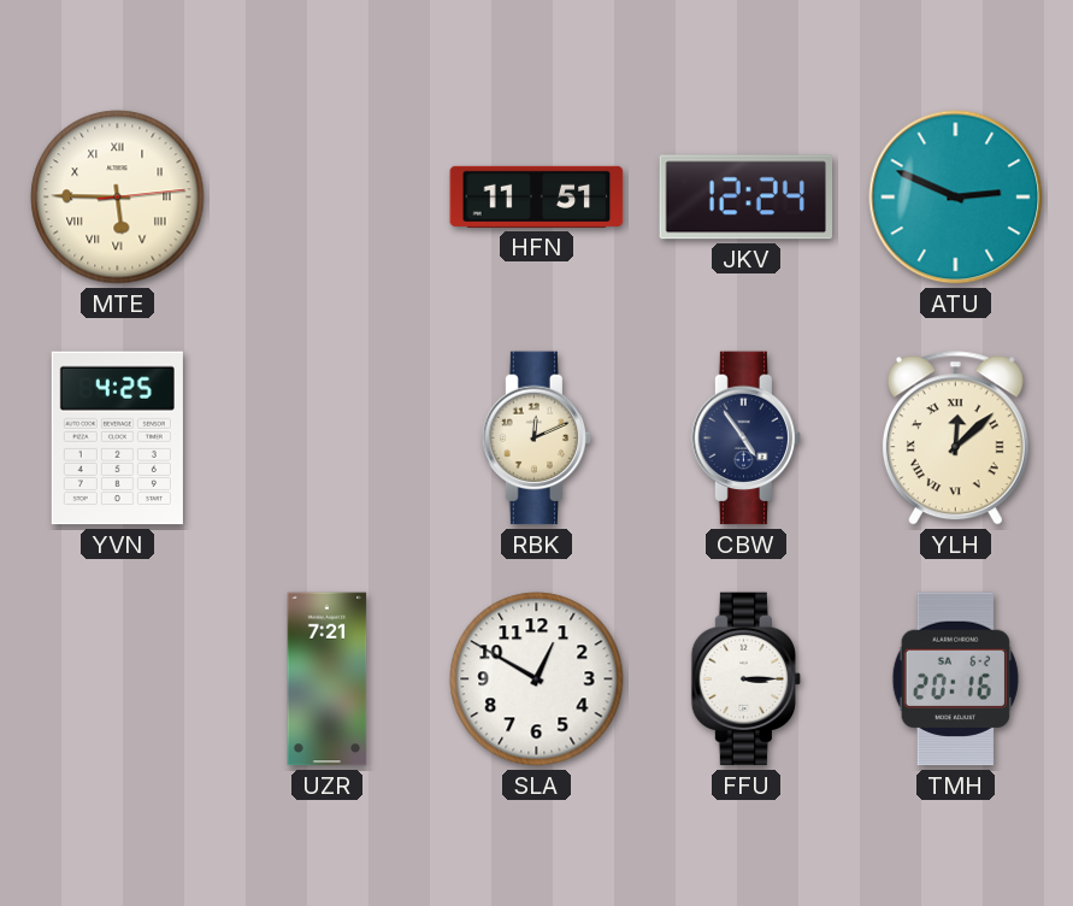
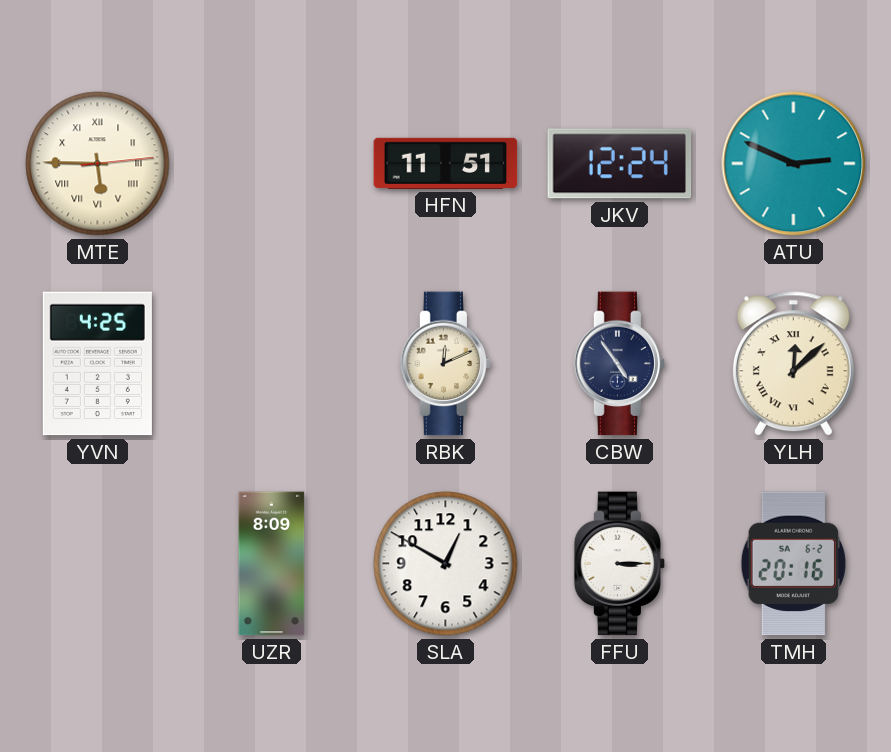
UZR: 7:21 -> 8:09 (272, 564)
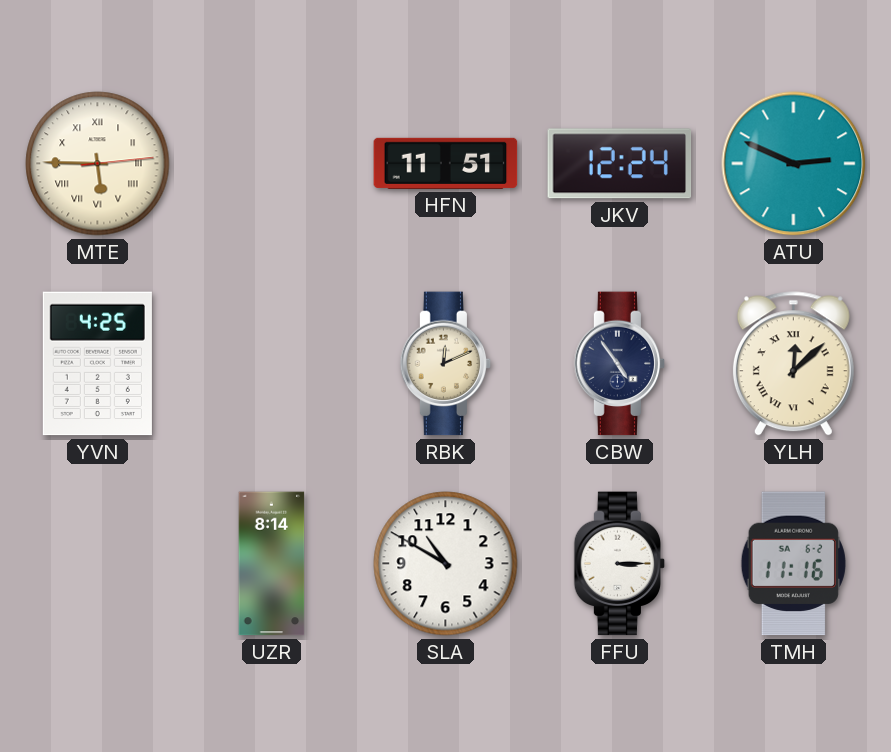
UZR: 8:09 -> 8:14 (272, 564)
SLA: 12:50 -> 10:50 (446, 564)
TMH: 20:16 -> 11:16 (793, 564)
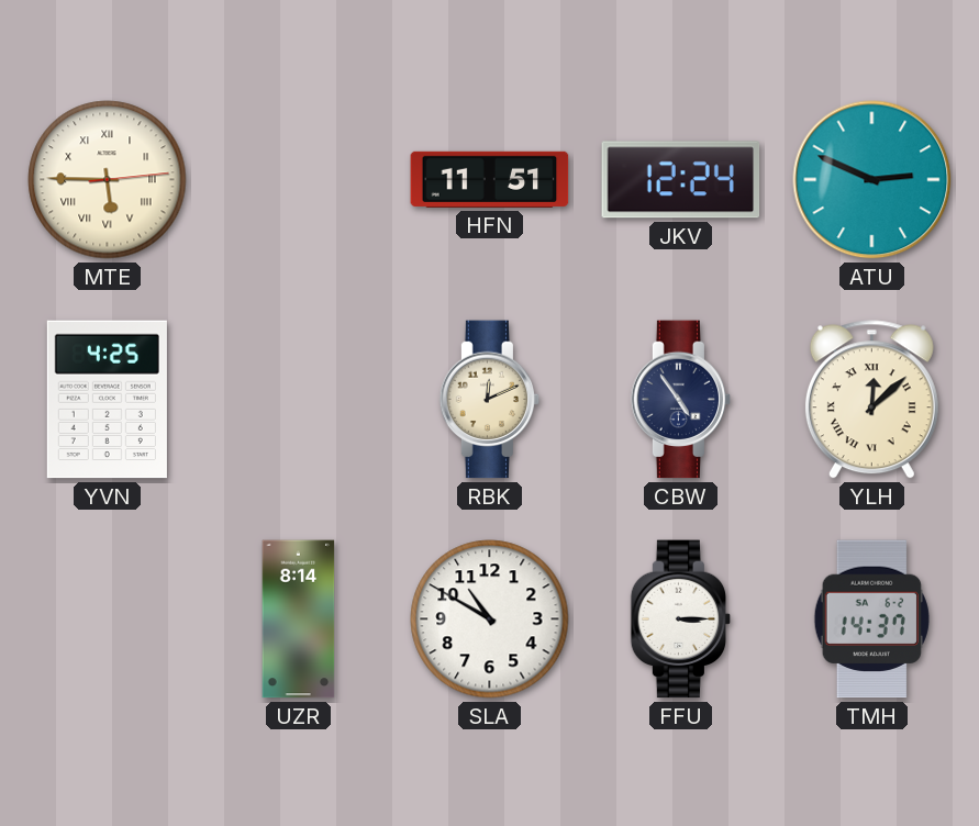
TMH: 11:16 -> 14:37 (871, 619)
